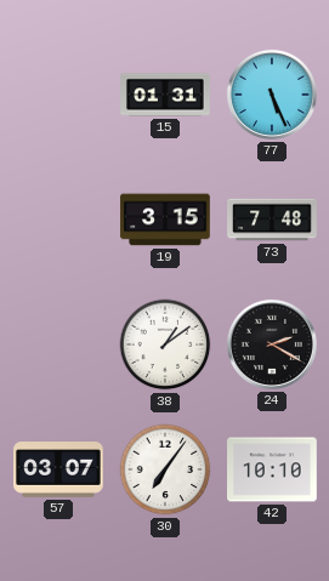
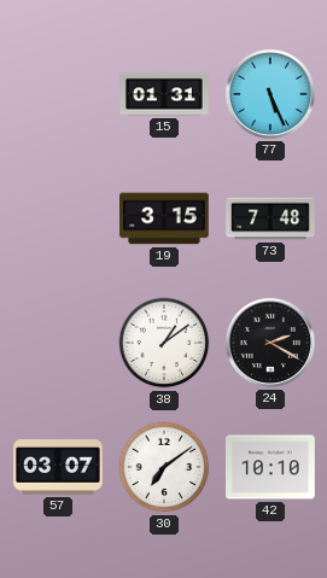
30: 7:06 -> 7:09 (164, 467)
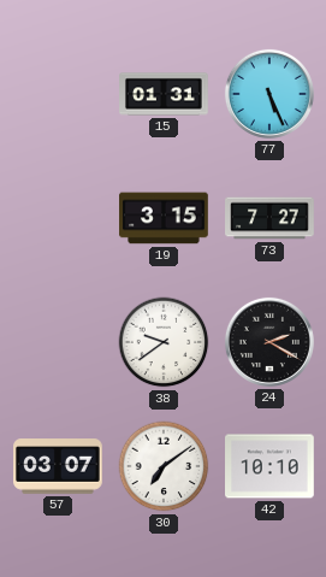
73: 7:48 -> 7:27 (269, 218)
38: 1:09 -> 9:39 (164, 342)
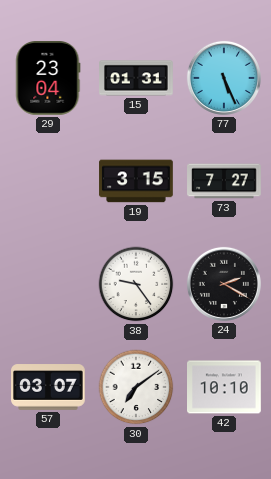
29: none -> 23:04 (48, 79)
38: 9:39 -> 9:24 (136, 284)
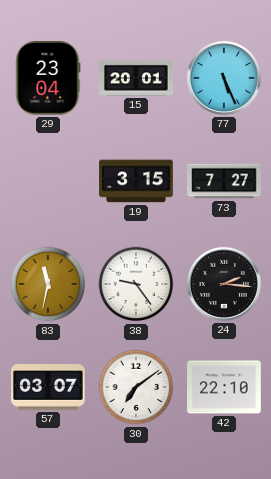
15: 01:31 -> 20:01 (136, 78)
83: none -> 11:32 (48, 284)
24: 2:20 -> 2:16 (224, 284)
42: 10:10 -> 22:10 (225, 387)
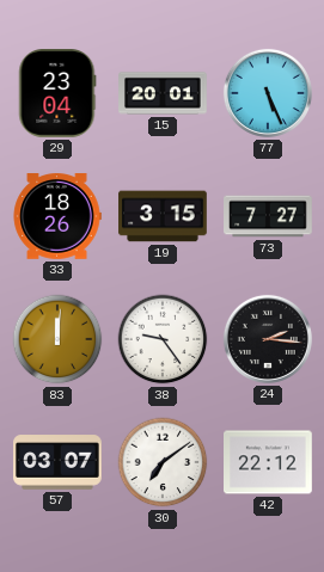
33: none -> 18:26 (57, 217)
83: 11:32 -> 12:01 (57, 339)
42: 22:10 -> 22:12 (269, 462)
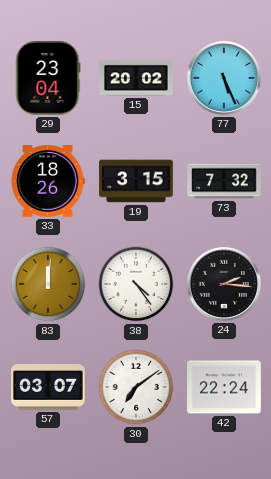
15: 20:01 -> 20:02 (136, 78)
73: 7:27 -> 7:32 (224, 181)
38: 9:24 -> 4:24 (136, 284)
42: 22:12 -> 22:24 (225, 387)
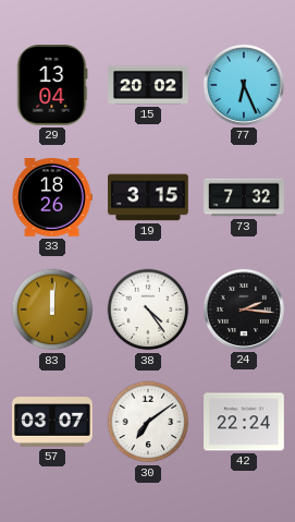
29: 23:04 -> 13:04 (52, 86)
77: 5:26 -> 6:26 (244, 85)
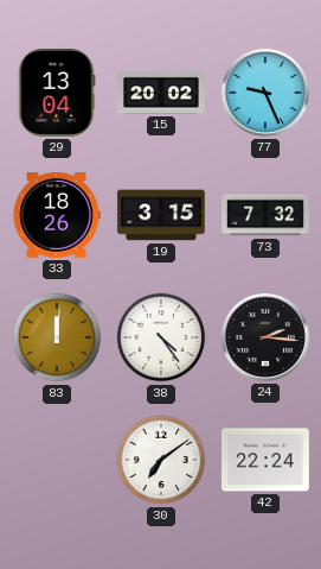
77: 6:26 -> 9:26 (265, 93)
57: 03:07 -> none (52, 422)
